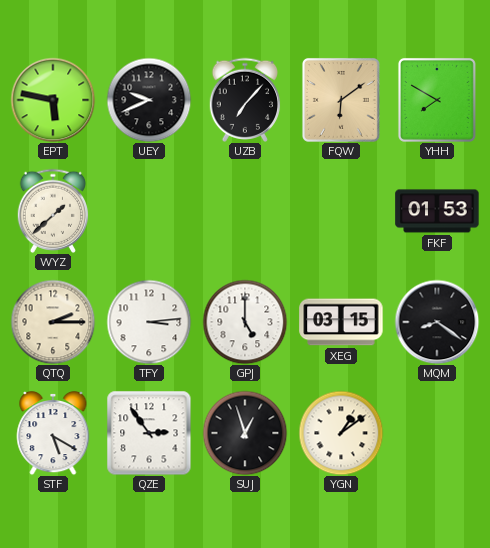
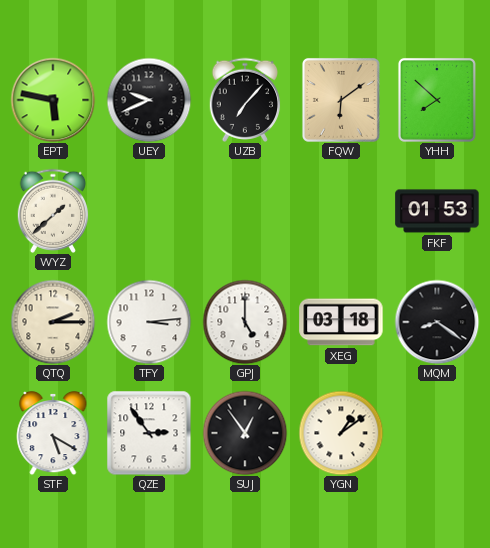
YHH: 7:50 -> 7:52 (437, 100)
XEG: 03:15 -> 03:18 (341, 322)
SUJ: 12:57 -> 12:54 (245, 433)
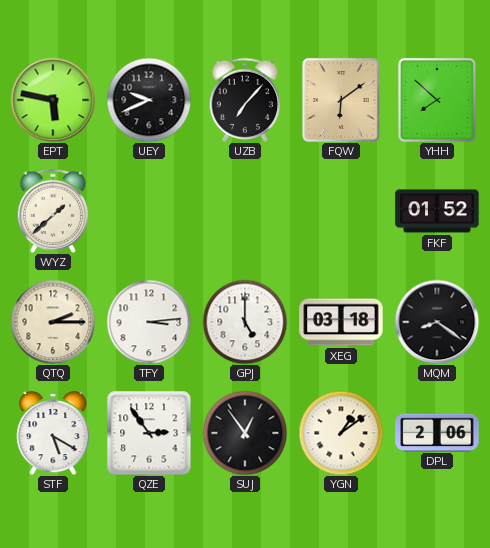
FKF: 01:53 -> 01:52 (437, 211)
DPL: none -> 2:06 (437, 432)
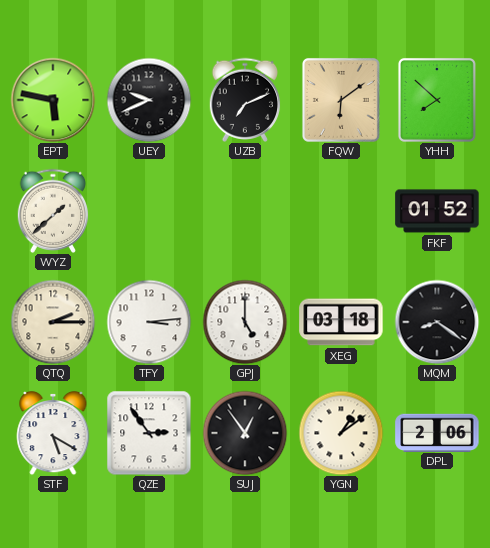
UZB: 7:07 -> 7:11 (245, 100)
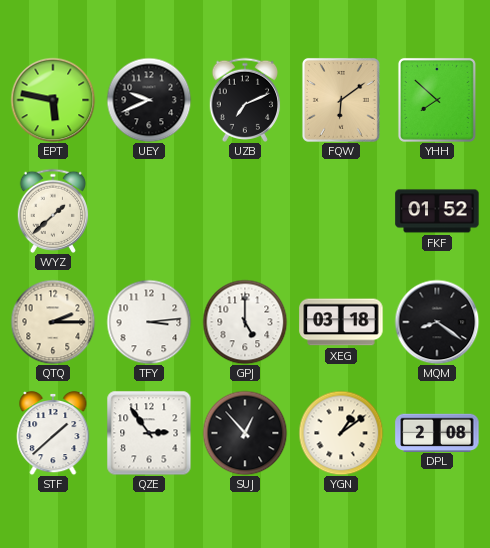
STF: 5:20 -> 1:38 (53, 433)
SUJ: 12:54 -> 12:53 (245, 433)
DPL: 2:06 -> 2:08 (437, 432)
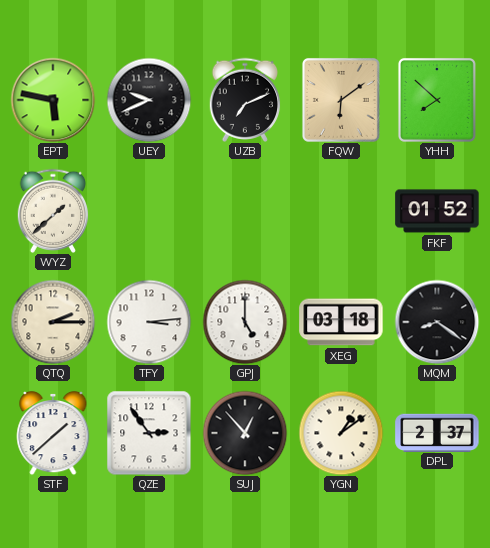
DPL: 2:08 -> 2:37 (437, 432)
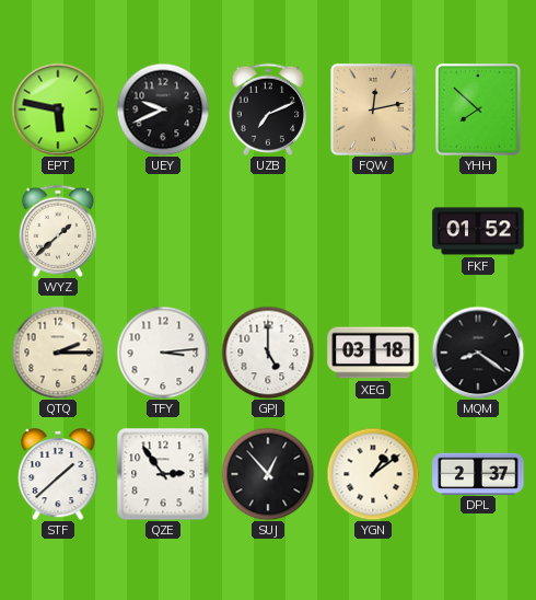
FQW: 6:09 -> 12:13 (373, 109)
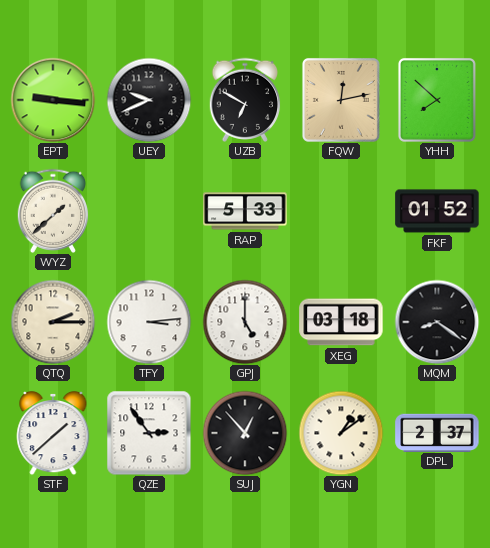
EPT: 5:47 -> 9:16 (53, 100)
UZB: 7:11 -> 6:50 (245, 100)
RAP: none -> 5:33 (245, 211)
